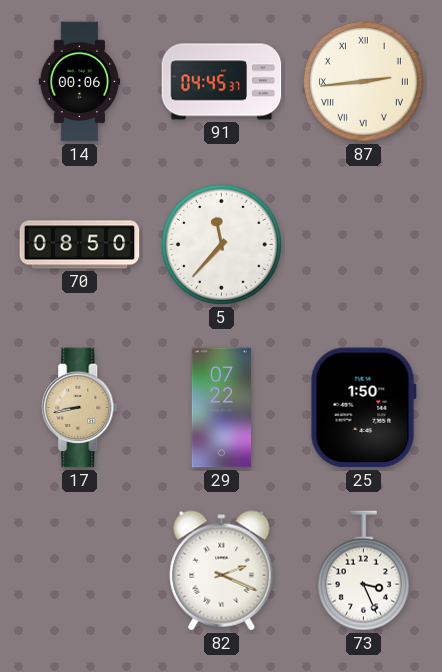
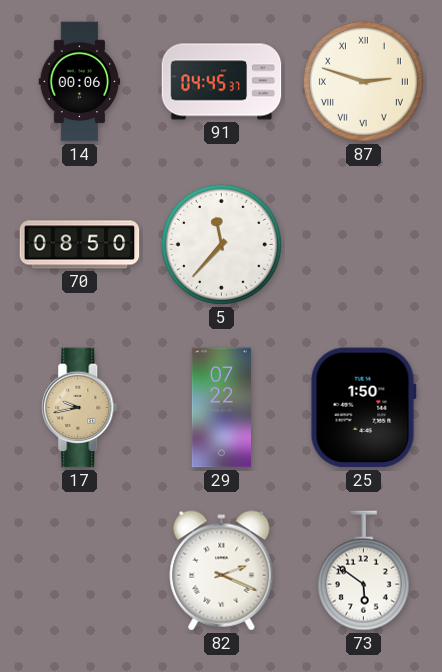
87: 2:44 -> 2:48 (363, 81)
17: 8:43 -> 9:43 (80, 408)
73: 3:26 -> 5:51 (363, 571)
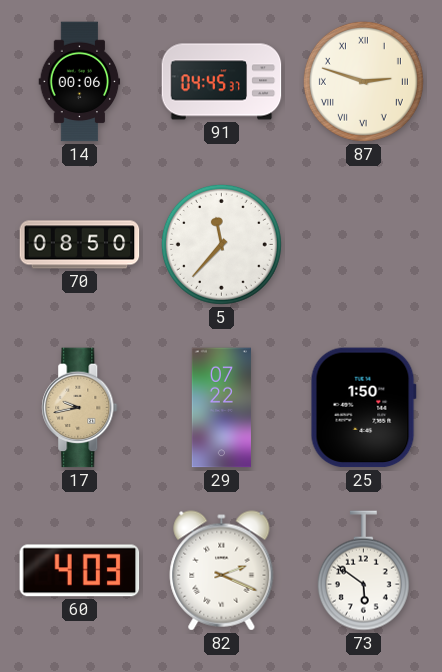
60: none -> 4:03 (80, 571)
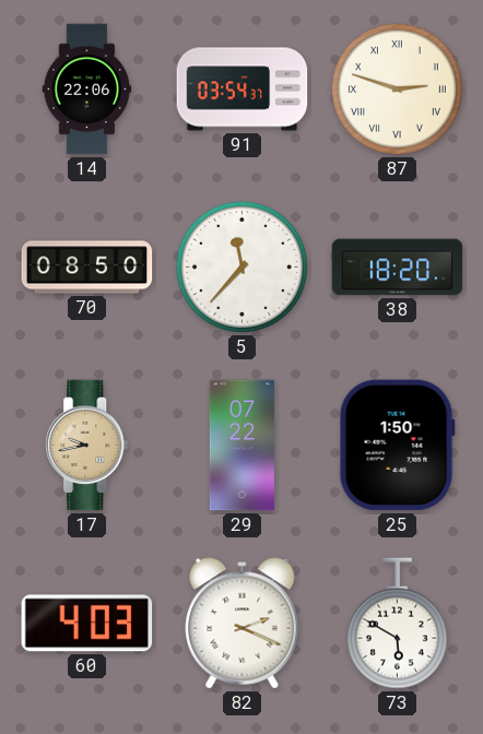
14: 00:06 -> 22:06 (87, 90)
91: 04:45 -> 03:54 (243, 90)
38: none -> 18:20 (398, 268)
73: 5:51 -> 5:50 (397, 624)
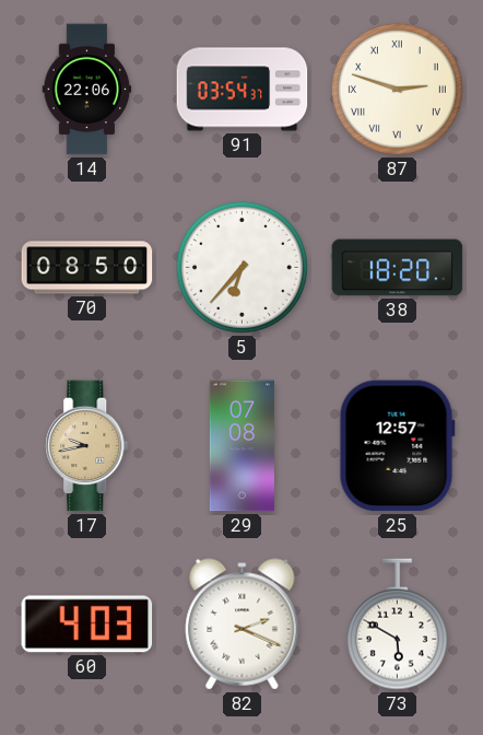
5: 11:37 -> 6:37 (241, 267)
29: 07:22 -> 07:08 (241, 446)
25: 1:50 -> 12:57 (397, 446)
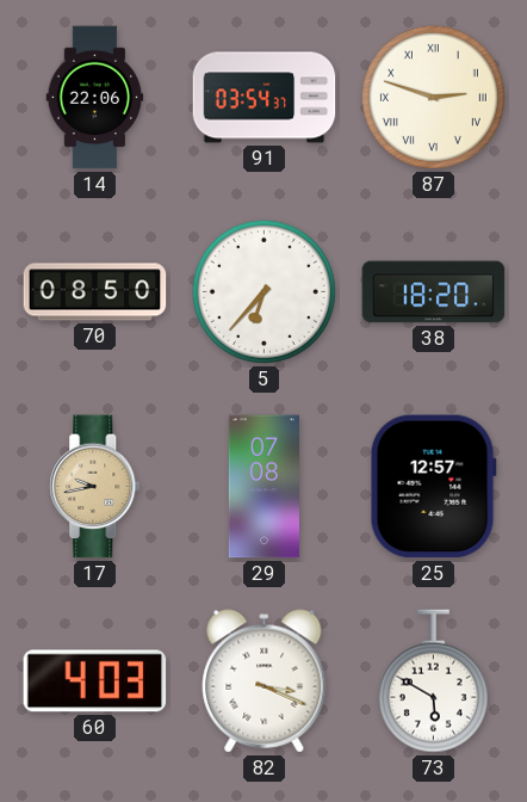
82: 2:19 -> 3:19 (265, 681)
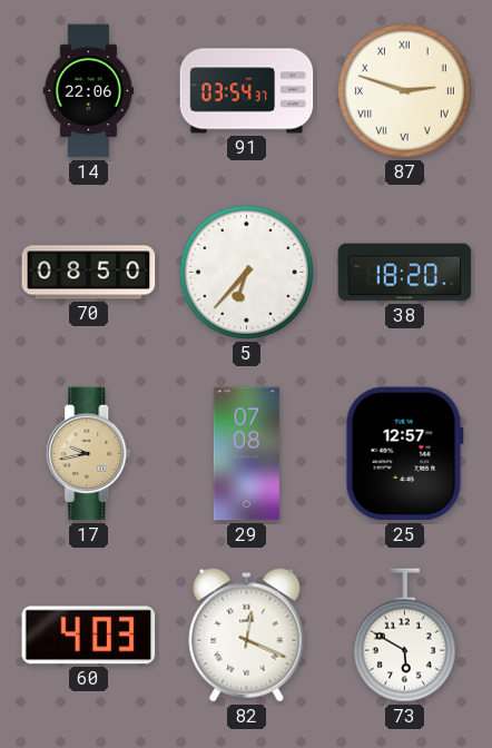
82: 3:19 -> 12:19 (247, 636)
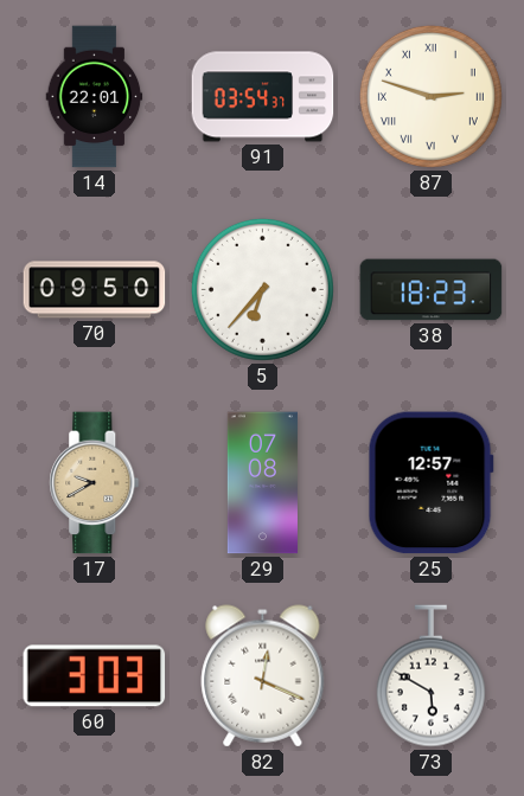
14: 22:06 -> 22:01 (95, 97)
70: 08:50 -> 09:50 (95, 290)
38: 18:20 -> 18:23 (432, 290)
17: 9:43 -> 9:40 (95, 483)
60: 4:03 -> 3:03 (95, 676)
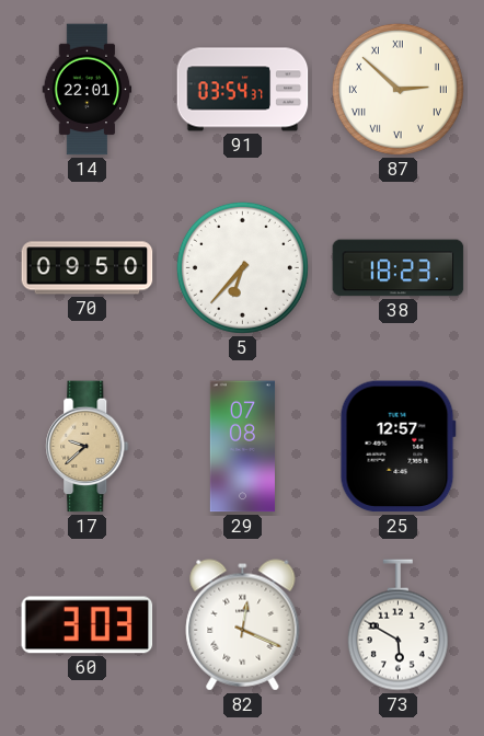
87: 2:48 -> 2:52 (397, 89)
17: 9:40 -> 9:38 (88, 447)
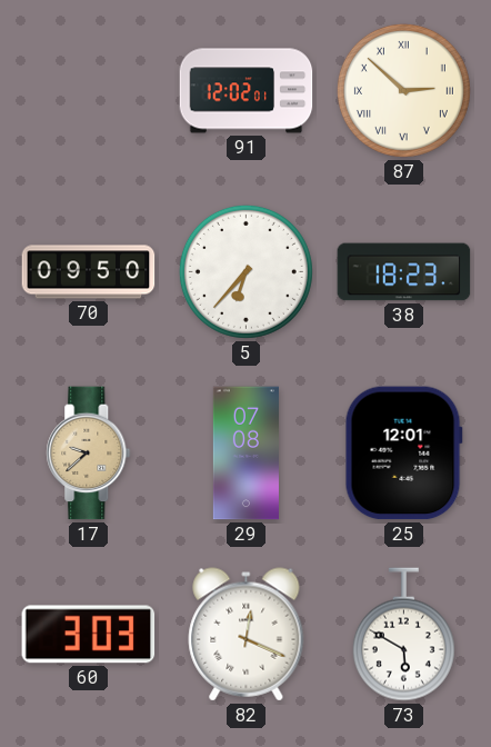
14: 22:01 -> none (88, 90)
91: 03:54 -> 12:02 (247, 91)
25: 12:57 -> 12:01 (403, 454)
